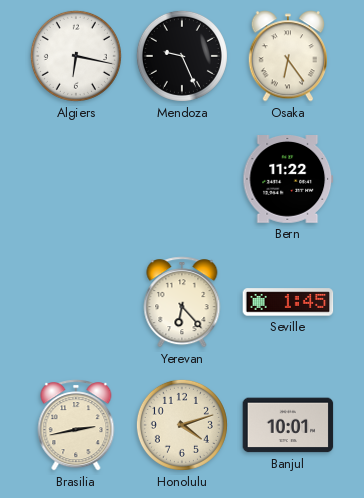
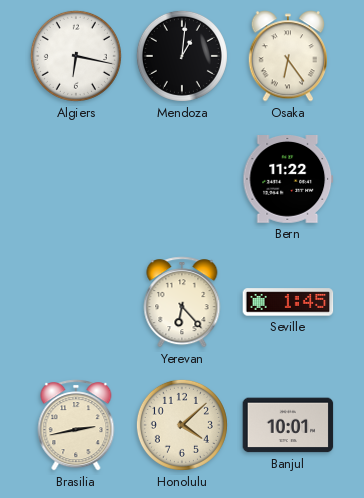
Mendoza: 9:26 -> 1:01 (182, 56)
Honolulu: 4:12 -> 4:08 (182, 425)
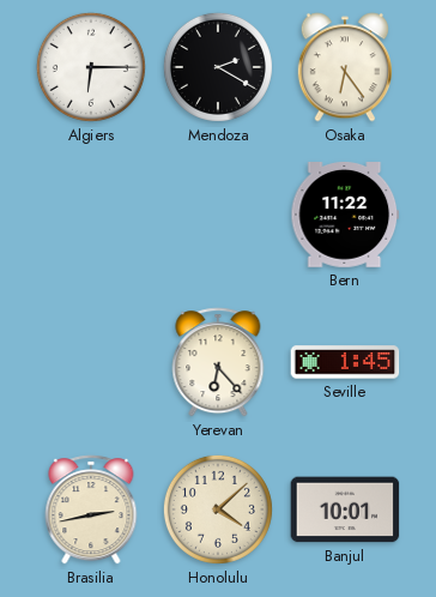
Algiers: 6:17 -> 6:15 (91, 67)
Mendoza: 1:01 -> 2:20 (218, 67)
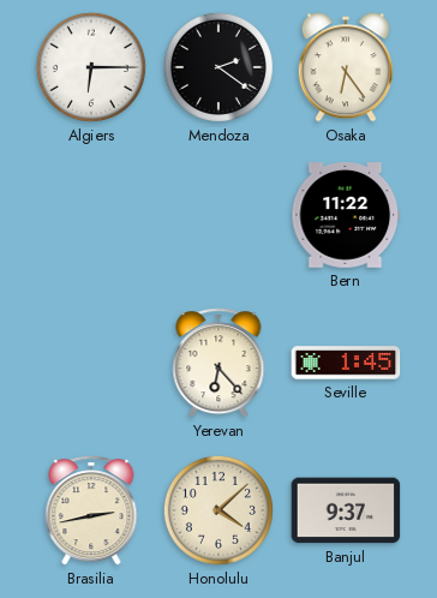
Mendoza: 2:20 -> 2:21 (218, 67)
Banjul: 10:01 -> 9:37 (346, 510)
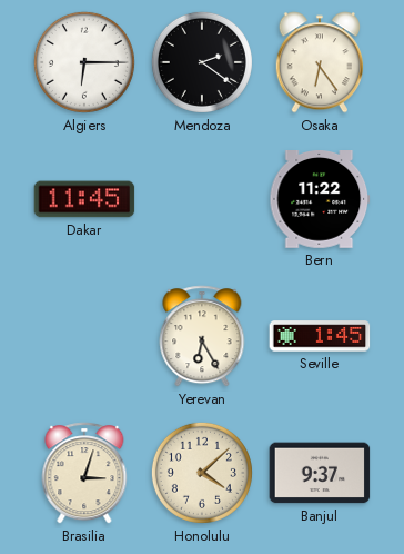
Dakar: none -> 11:45 (84, 199)
Yerevan: 6:23 -> 6:25 (202, 336)
Brasilia: 2:43 -> 3:03 (84, 473)
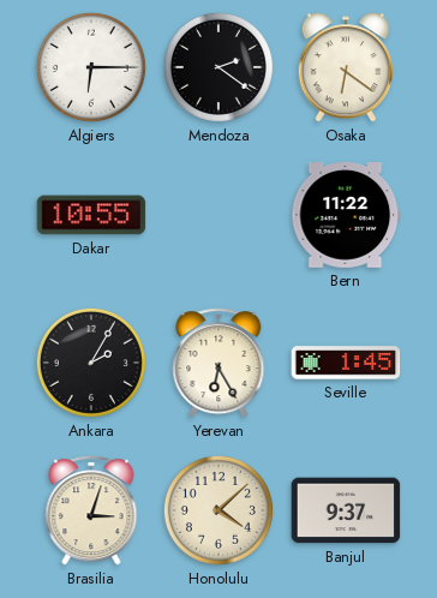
Osaka: 6:24 -> 6:21 (345, 67)
Dakar: 11:45 -> 10:55 (91, 215)
Ankara: none -> 2:05 (91, 363)
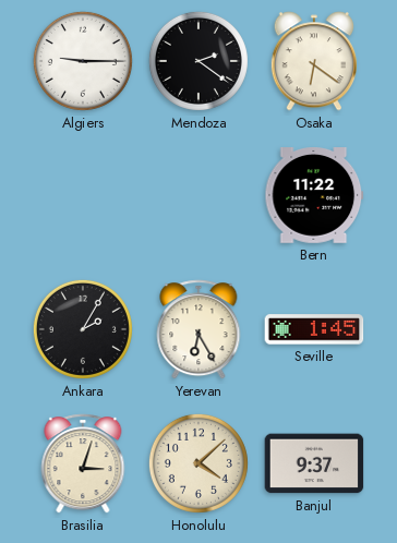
Algiers: 6:15 -> 9:15 (83, 61)
Dakar: 10:55 -> none (91, 215)
